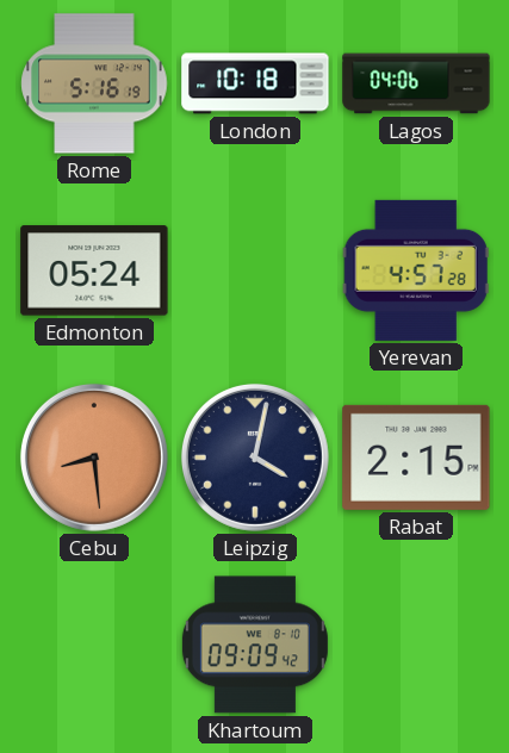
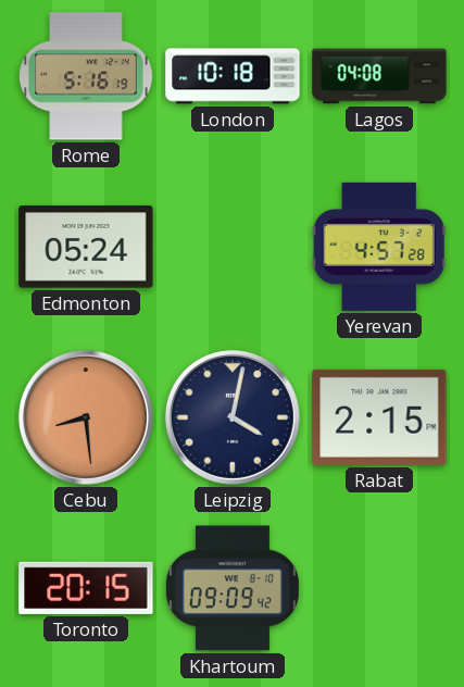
Lagos: 04:06 -> 04:08 (379, 76)
Toronto: none -> 20:15 (86, 588)
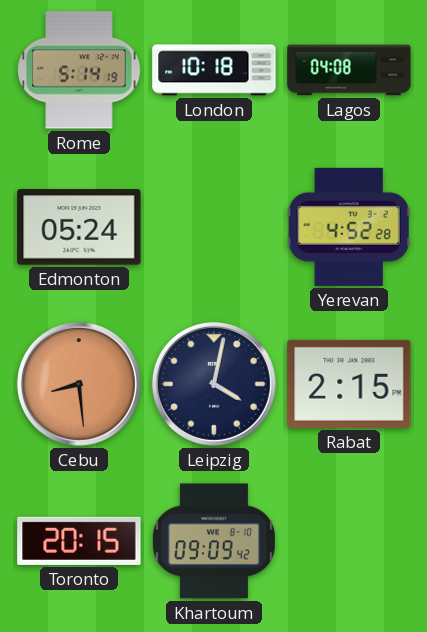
Rome: 5:16 -> 5:14 (79, 70)
Yerevan: 4:57 -> 4:52 (349, 227)
